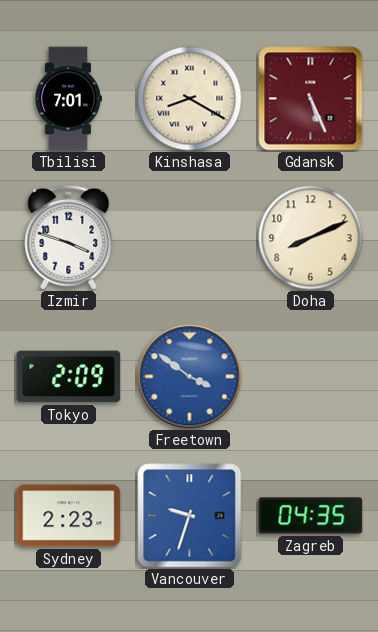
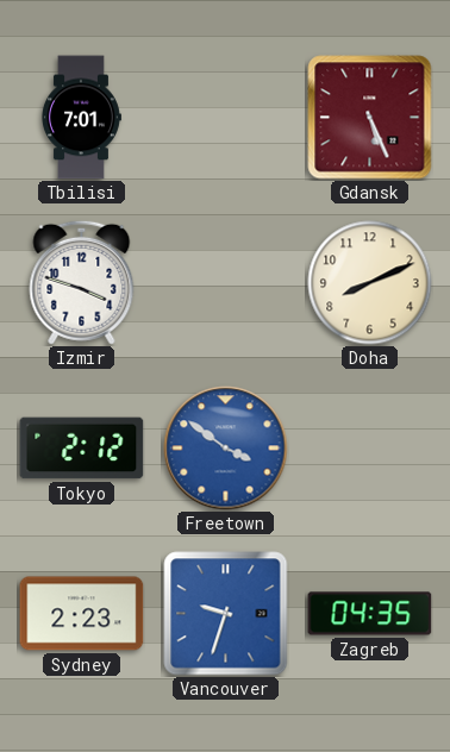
Kinshasa: 8:20 -> none (190, 99)
Tokyo: 2:09 -> 2:12 (82, 449)
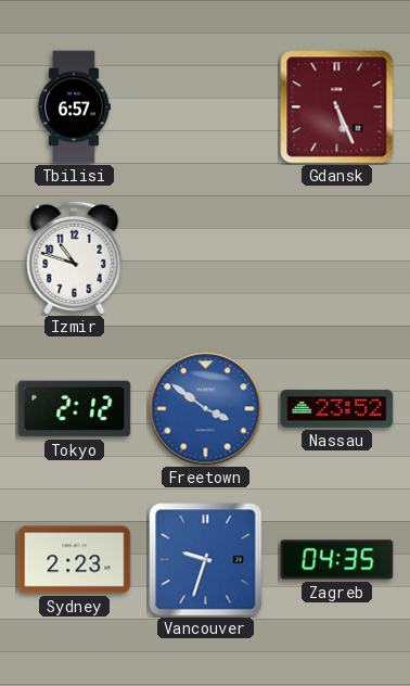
Tbilisi: 7:01 -> 6:57 (74, 107)
Izmir: 3:48 -> 10:48 (75, 257)
Doha: 8:11 -> none (370, 283)
Nassau: none -> 23:52 (337, 409)
